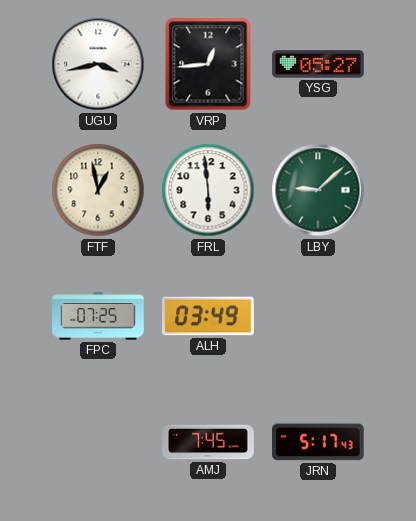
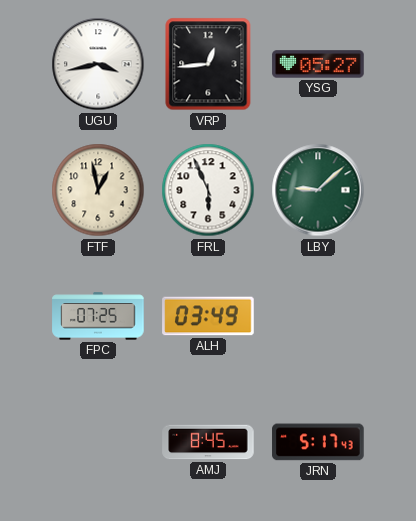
FRL: 5:59 -> 5:56 (208, 190)
AMJ: 7:45 -> 8:45 (208, 442)
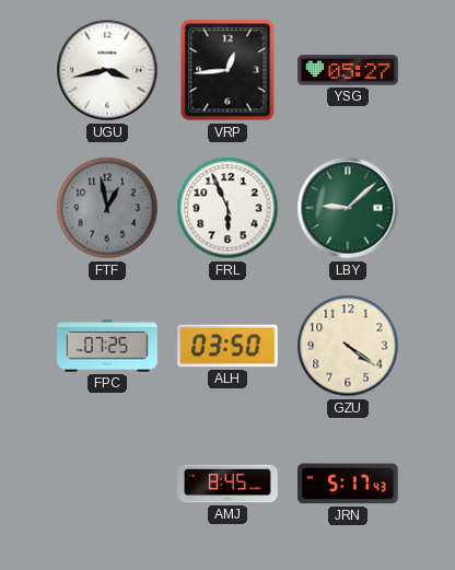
FTF dial: cream -> grey (107, 208)
ALH: 03:49 -> 03:50 (227, 346)
GZU: none -> 4:21 (348, 346)
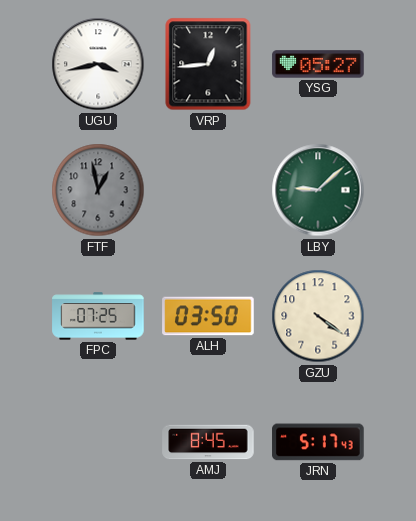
FRL: 5:56 -> none (227, 208)
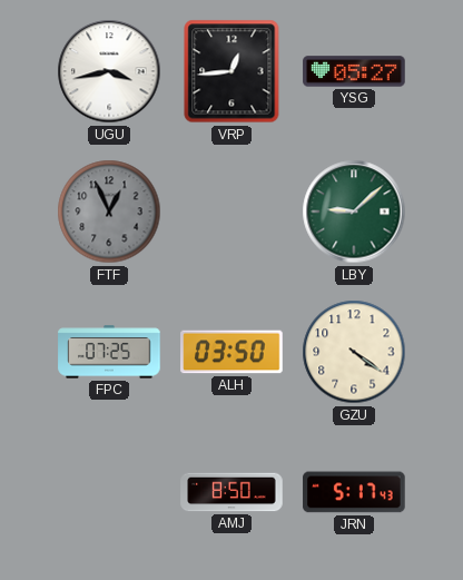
FTF: 12:58 -> 12:56 (109, 212)
AMJ: 8:45 -> 8:50 (231, 492)
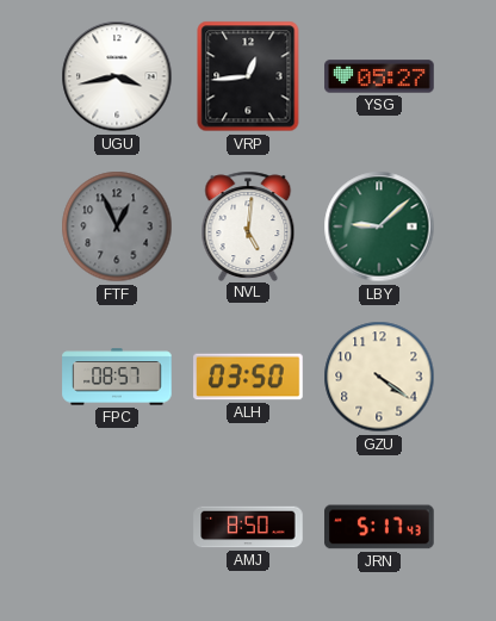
NVL: none -> 5:01 (248, 225)
FPC: 07:25 -> 08:57 (117, 377)
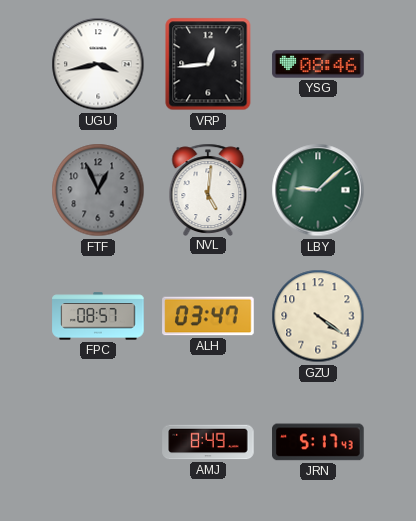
YSG: 05:27 -> 08:46 (318, 64)
ALH: 03:50 -> 03:47 (208, 316)
AMJ: 8:50 -> 8:49 (208, 442)
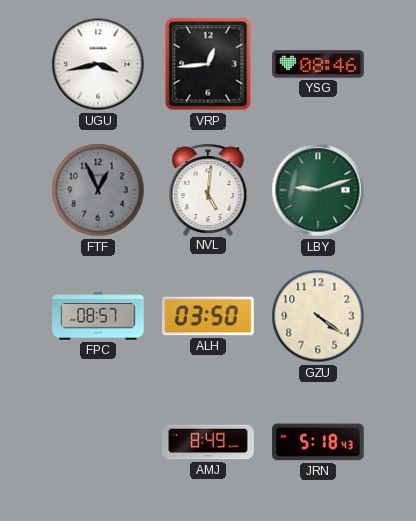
LBY: 9:08 -> 9:12 (318, 190)
ALH: 03:47 -> 03:50 (208, 316)
JRN: 5:17 -> 5:18 (318, 442)
